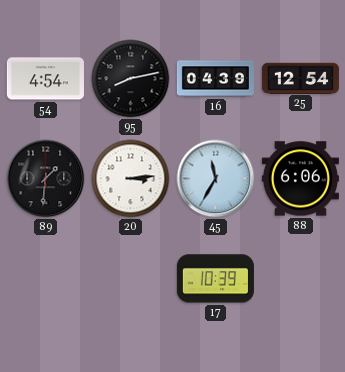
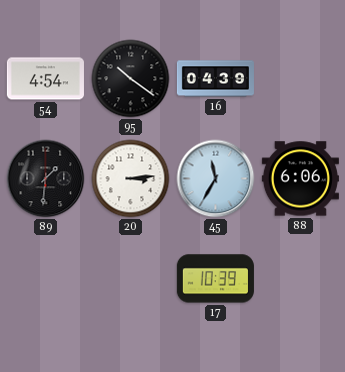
95: 8:13 -> 10:21 (131, 79)
25: 12:54 -> none (300, 78)
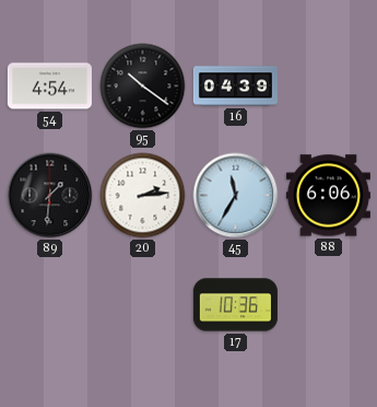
20: 3:14 -> 2:14 (143, 196)
17: 10:39 -> 10:36 (235, 305)
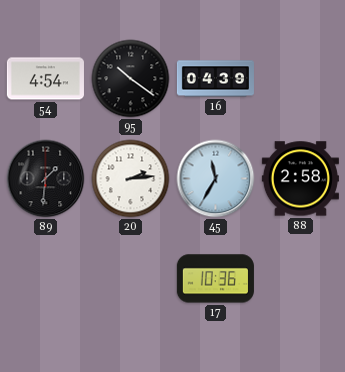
88: 6:06 -> 2:58 (300, 179)
